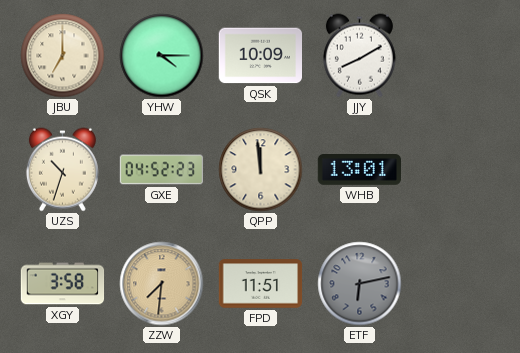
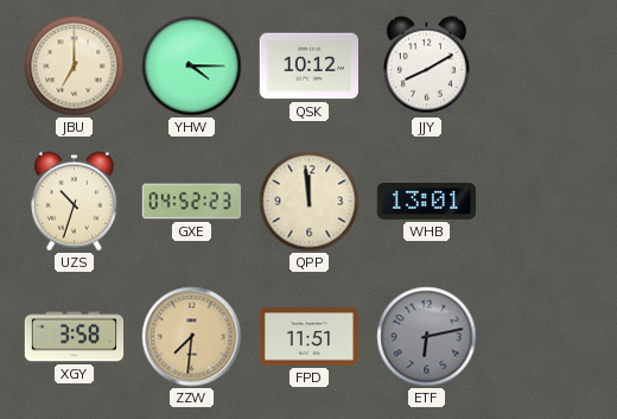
QSK: 10:09 -> 10:12 (308, 66)
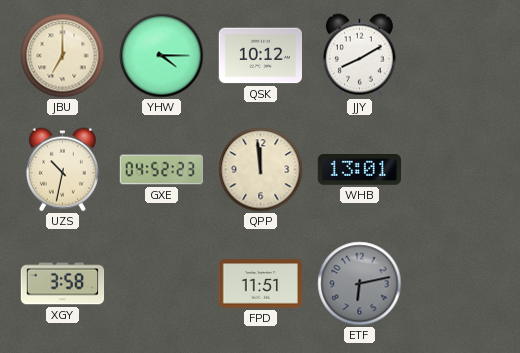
UZS: 10:33 -> 10:32 (62, 170)
ZZW: 7:31 -> none (192, 337)
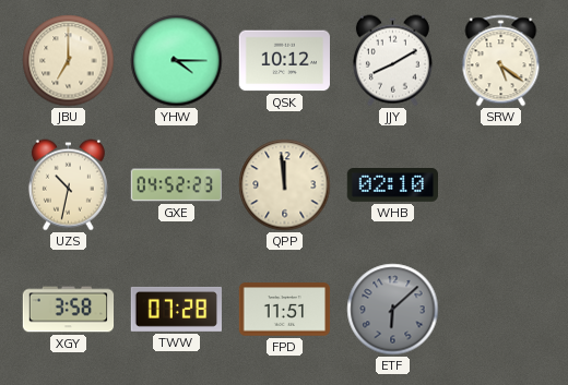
SRW: none -> 5:21 (501, 61)
WHB: 13:01 -> 02:10 (392, 185)
TWW: none -> 07:28 (176, 309)
ETF: 6:13 -> 6:08 (393, 310)
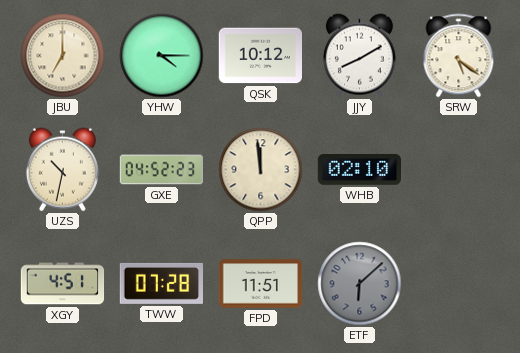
XGY: 3:58 -> 4:51 (63, 284)
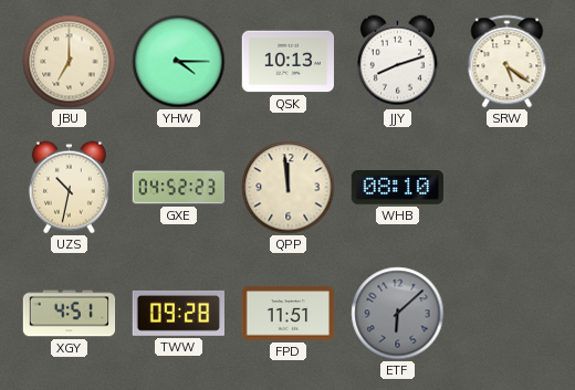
QSK: 10:12 -> 10:13 (287, 62)
JJY: 8:10 -> 8:12 (397, 62)
WHB: 02:10 -> 08:10 (397, 188)
TWW: 07:28 -> 09:28 (178, 313)
